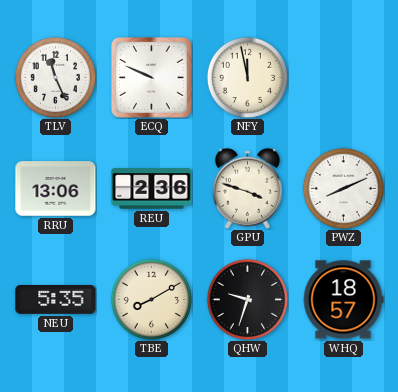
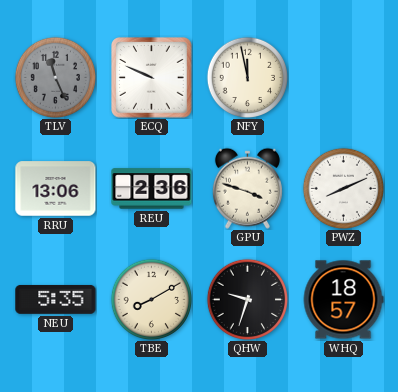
TLV dial: white -> grey (55, 77)
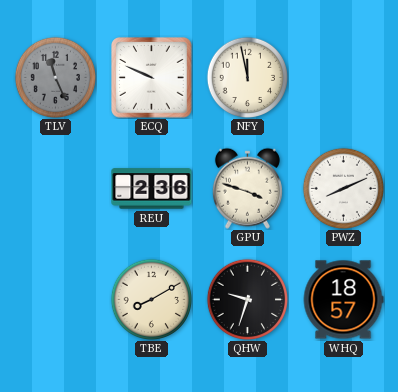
RRU: 13:06 -> none (56, 189)
NEU: 5:35 -> none (56, 299)
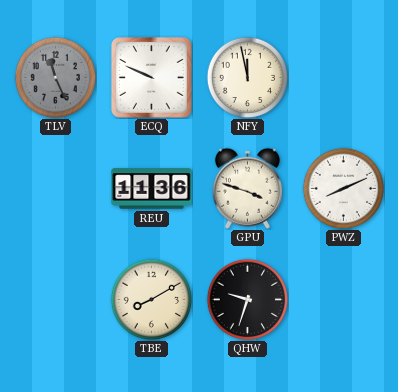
REU: 2:36 -> 11:36 (152, 189)
WHQ: 18:57 -> none (343, 300)
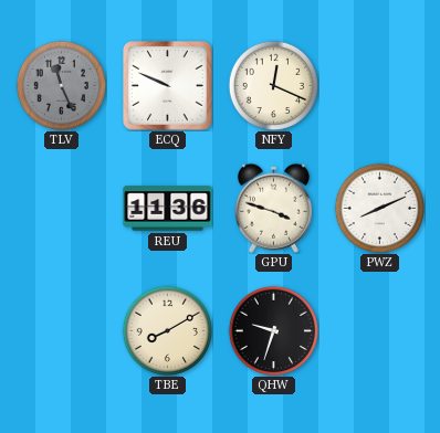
NFY: 11:58 -> 12:19 (273, 85)
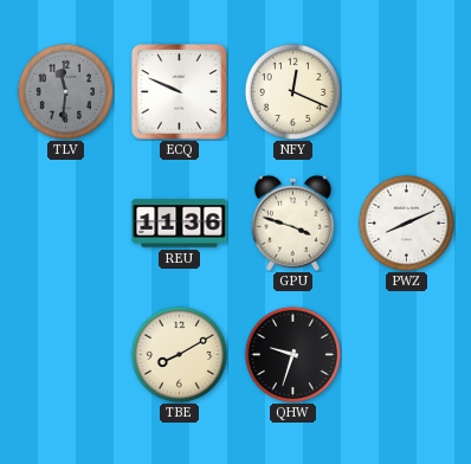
TLV: 11:26 -> 11:31 (65, 91)
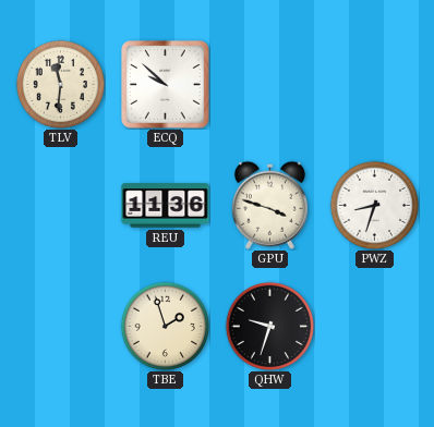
TLV dial: grey -> cream (60, 84)
ECQ: 9:49 -> 9:52 (166, 85)
NFY: 12:19 -> none (292, 91)
PWZ: 8:11 -> 8:33 (374, 205)
TBE: 8:10 -> 1:57 (165, 326)
